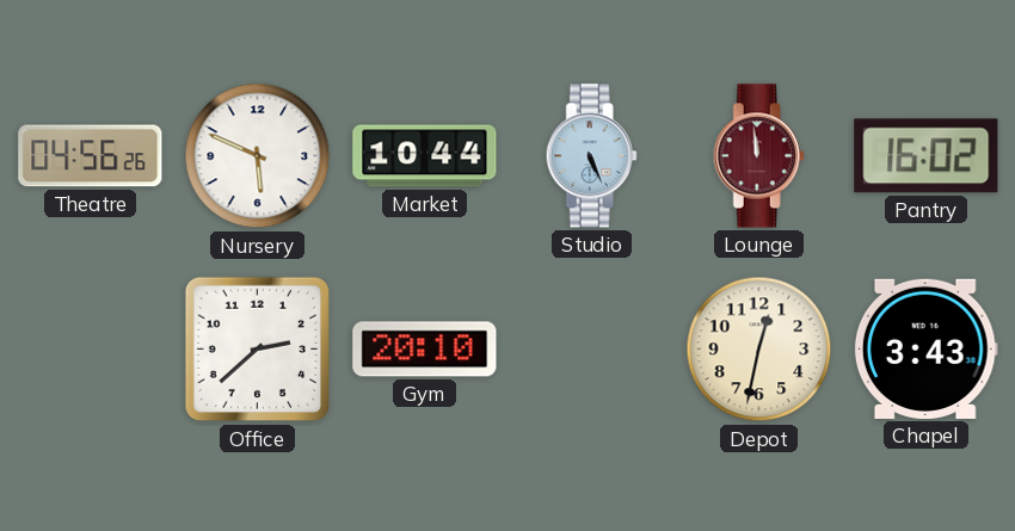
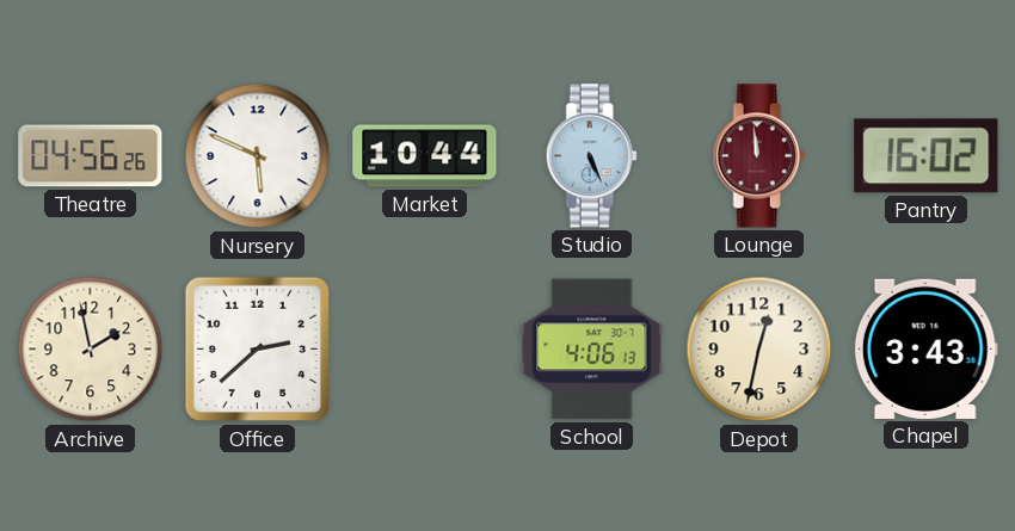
Archive: none -> 1:58 (91, 350)
Gym: 20:10 -> none (425, 350)
School: none -> 4:06 (592, 350)
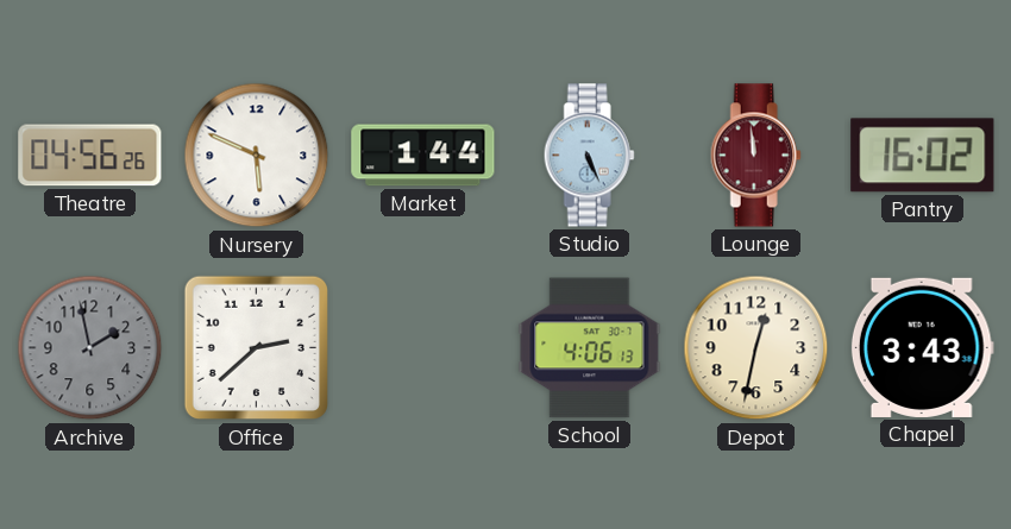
Market: 10:44 -> 1:44 (423, 156)
Archive dial: cream -> grey (90, 348)
